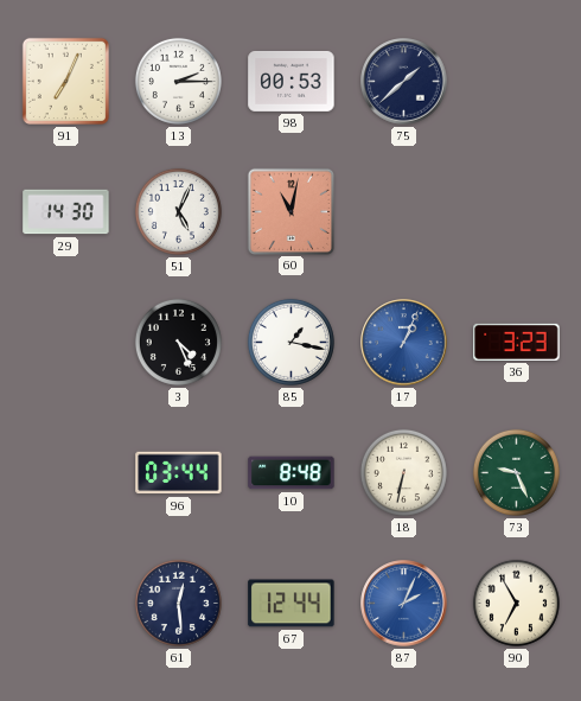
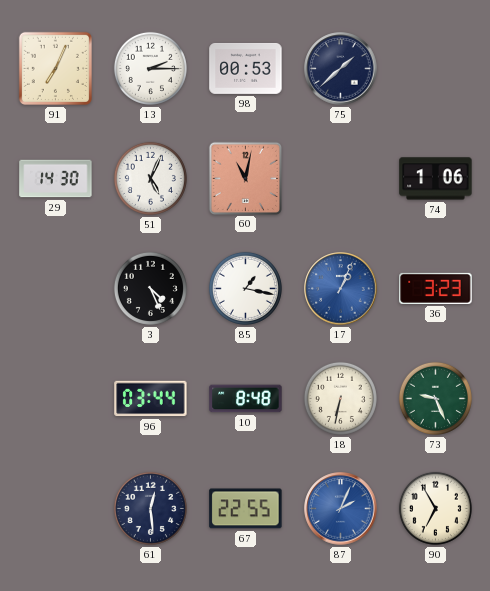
74: none -> 1:06 (436, 179)
67: 12:44 -> 22:55 (246, 509)
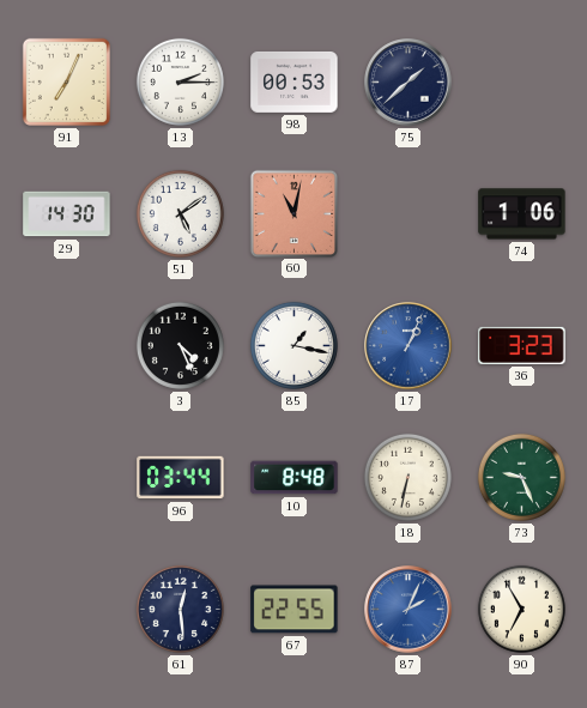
51: 5:04 -> 5:09 (180, 213)
